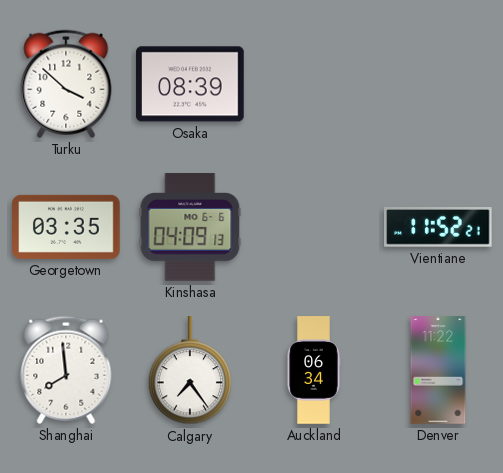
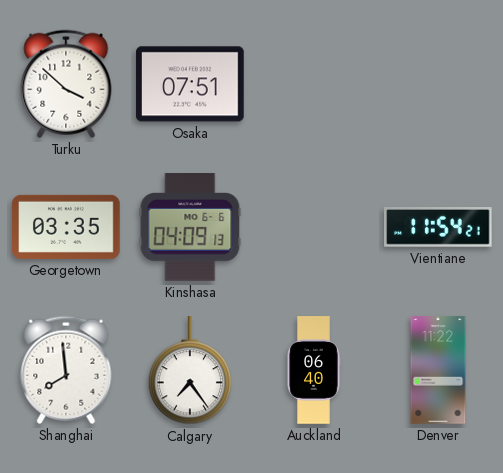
Osaka: 08:39 -> 07:51 (190, 84)
Vientiane: 11:52 -> 11:54 (438, 228)
Auckland: 06:34 -> 06:40 (314, 370)
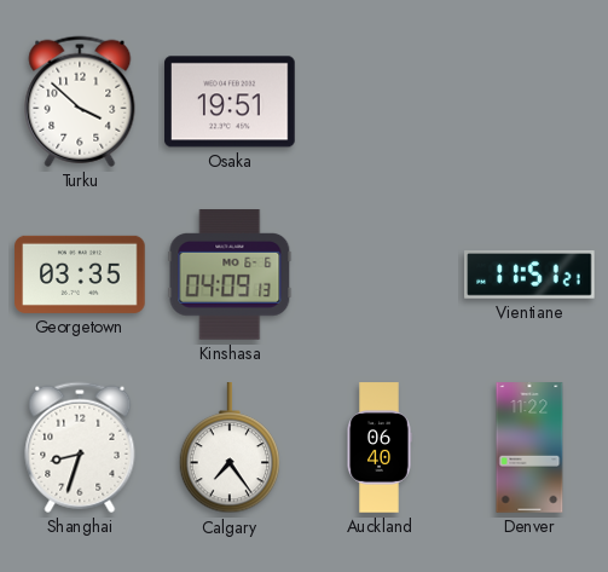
Osaka: 07:51 -> 19:51 (230, 102)
Vientiane: 11:54 -> 11:51 (529, 276)
Shanghai: 7:59 -> 8:33 (80, 447)
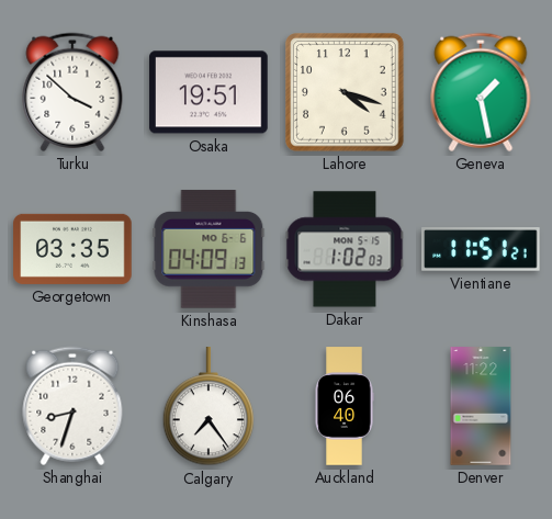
Lahore: none -> 4:18 (345, 92)
Geneva: none -> 1:28 (481, 92)
Dakar: none -> 1:02 (345, 249)
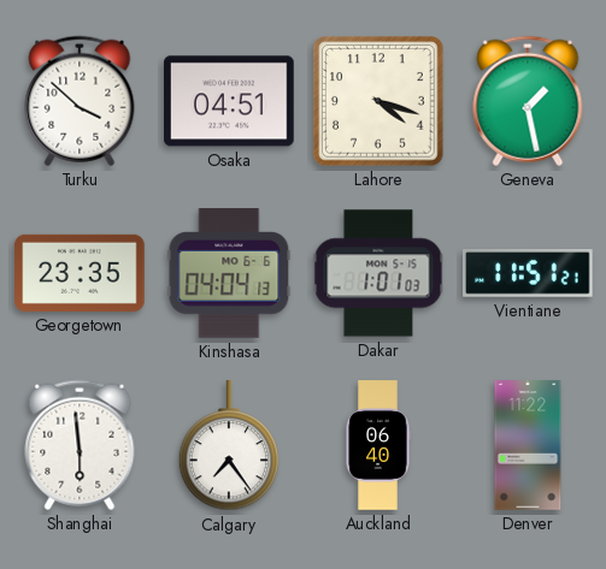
Osaka: 19:51 -> 04:51 (229, 101)
Georgetown: 03:35 -> 23:35 (80, 273)
Kinshasa: 04:09 -> 04:04 (229, 273)
Dakar: 1:02 -> 1:01 (378, 273)
Shanghai: 8:33 -> 5:59 (80, 445)
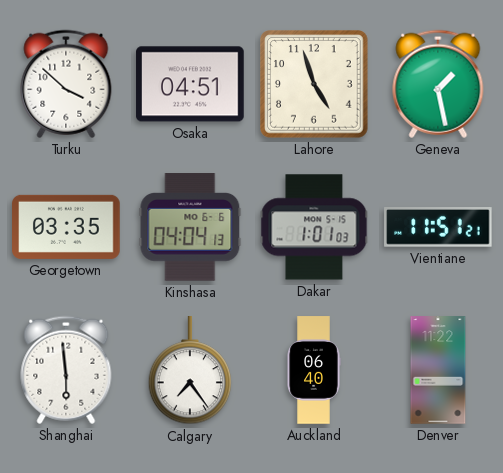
Lahore: 4:18 -> 4:57 (314, 84)
Georgetown: 23:35 -> 03:35 (66, 227)
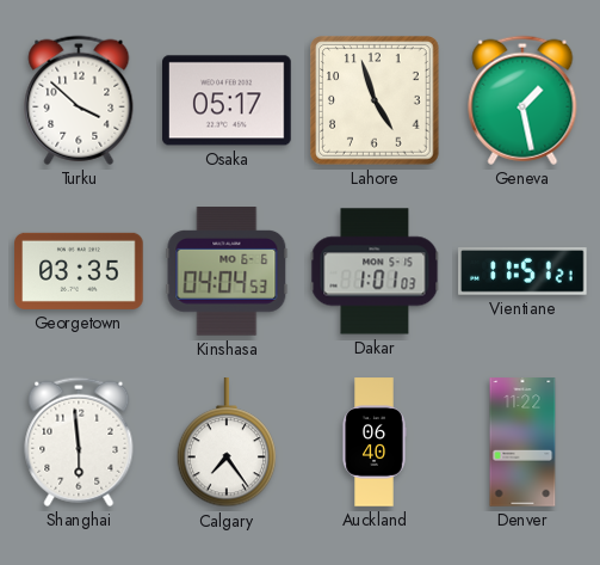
Osaka: 04:51 -> 05:17 (227, 100)
Kinshasa: 04:04:13 -> 04:04:53 (227, 271)
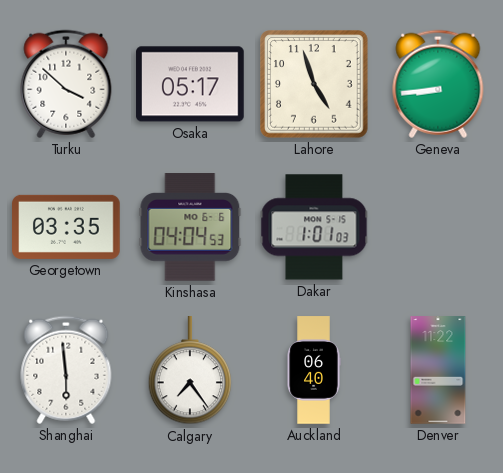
Geneva: 1:28 -> 8:44 (438, 84)
Vientiane: 11:51 -> none (522, 272)
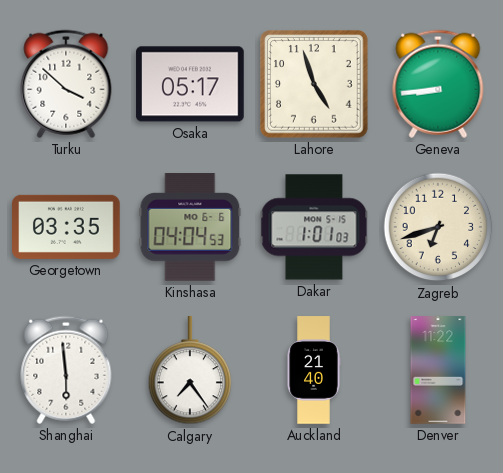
Zagreb: none -> 6:42 (438, 227)
Auckland: 06:40 -> 21:40 (314, 370)
